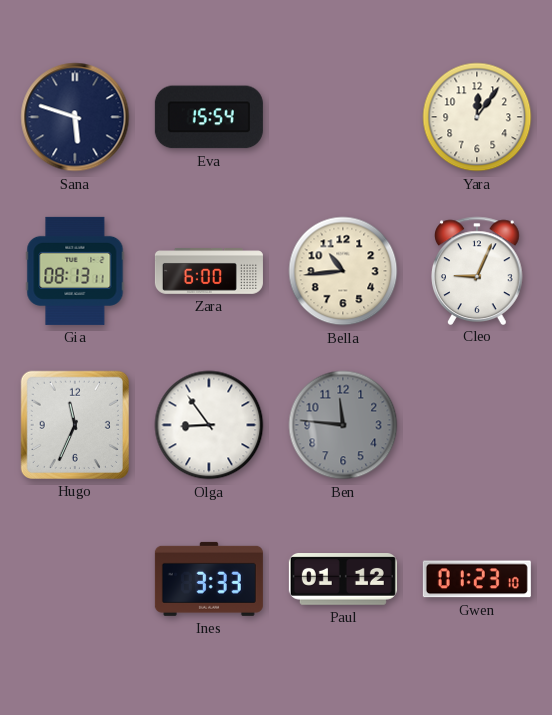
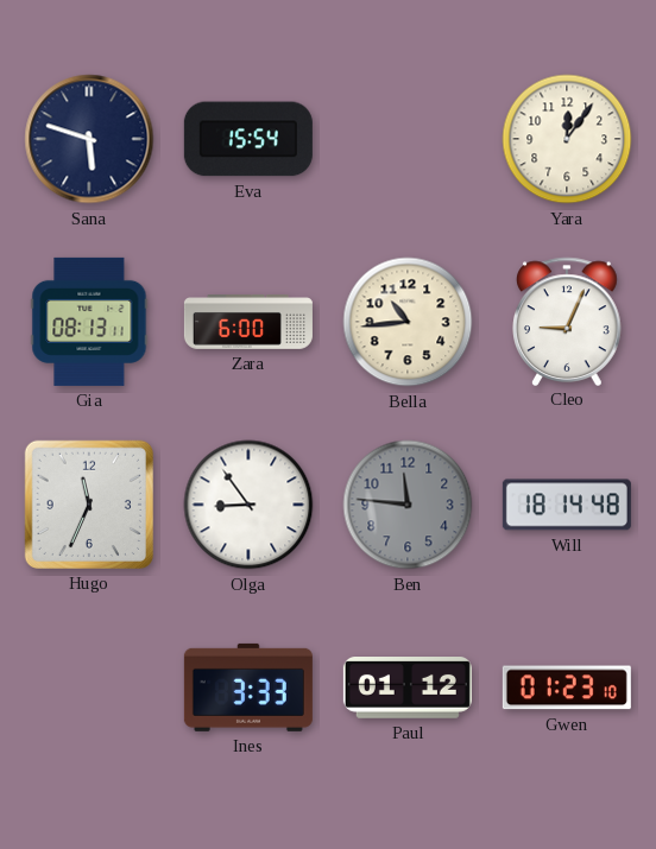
Will: none -> 18:14 (567, 505)
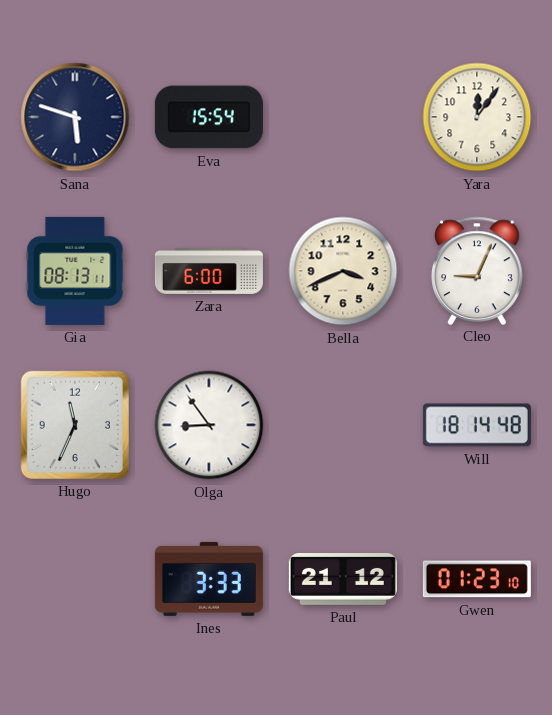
Bella: 10:44 -> 3:41 (343, 271)
Ben: 11:46 -> none (408, 505)
Paul: 01:12 -> 21:12 (343, 579)
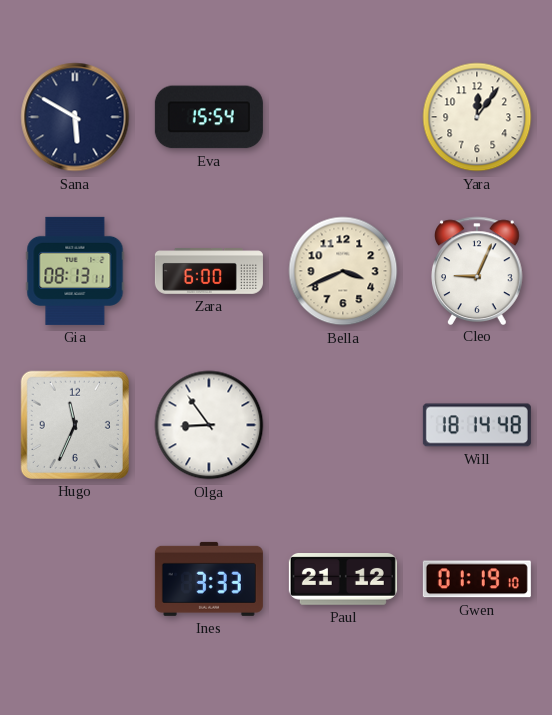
Sana: 5:48 -> 5:50 (75, 117)
Gwen: 01:23 -> 01:19 (477, 579)
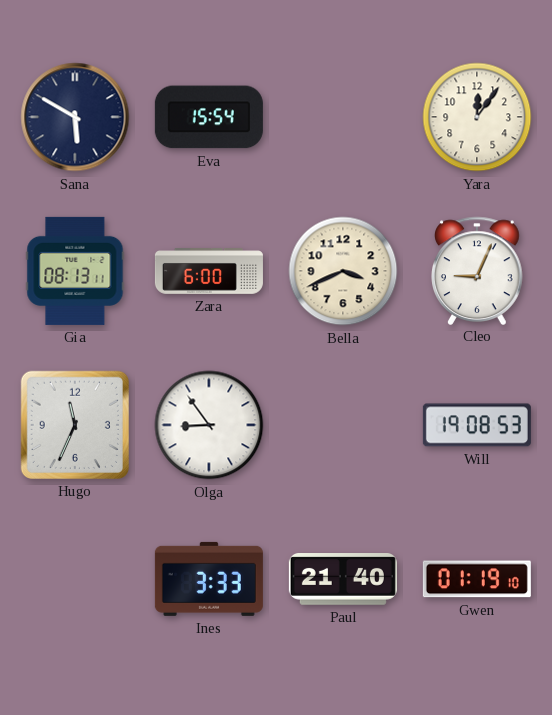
Will: 18:14 -> 19:08 (477, 425)
Paul: 21:12 -> 21:40 (343, 579)
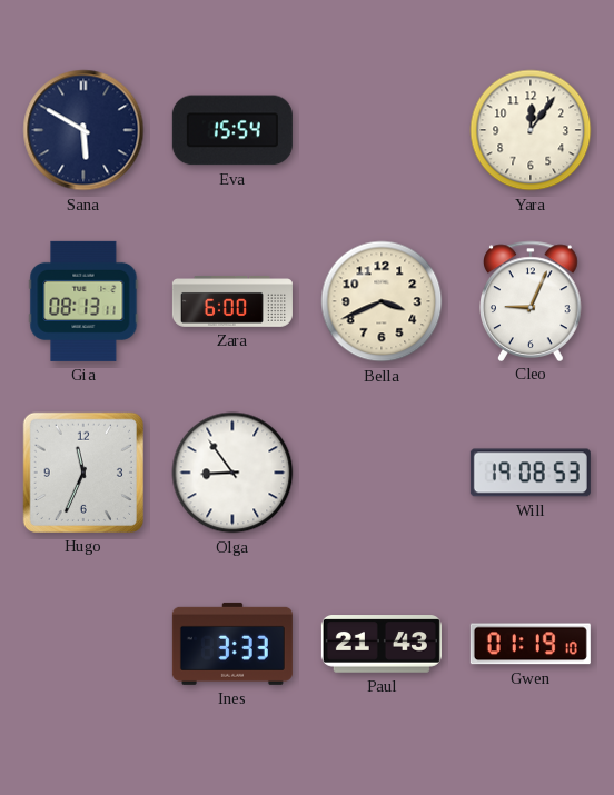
Paul: 21:40 -> 21:43 (382, 644)
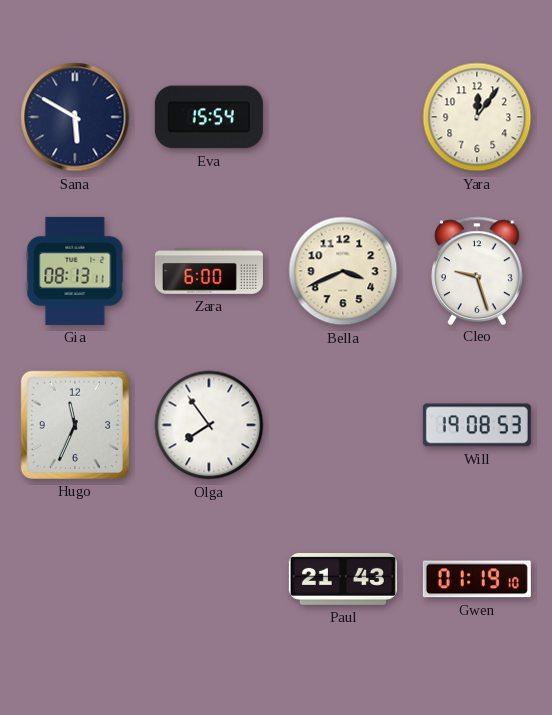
Cleo: 9:04 -> 9:27 (478, 270)
Olga: 8:54 -> 7:54 (209, 425)
Ines: 3:33 -> none (232, 644)
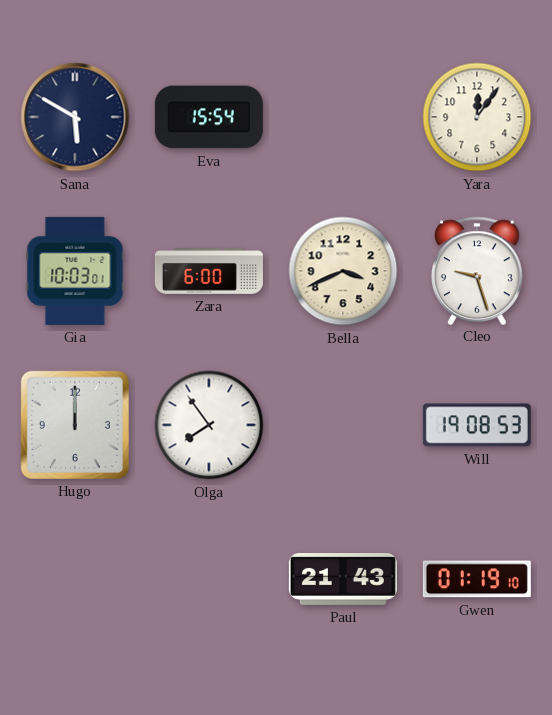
Gia: 08:13 -> 10:03 (75, 271)
Hugo: 11:34 -> 12:00 (75, 425)
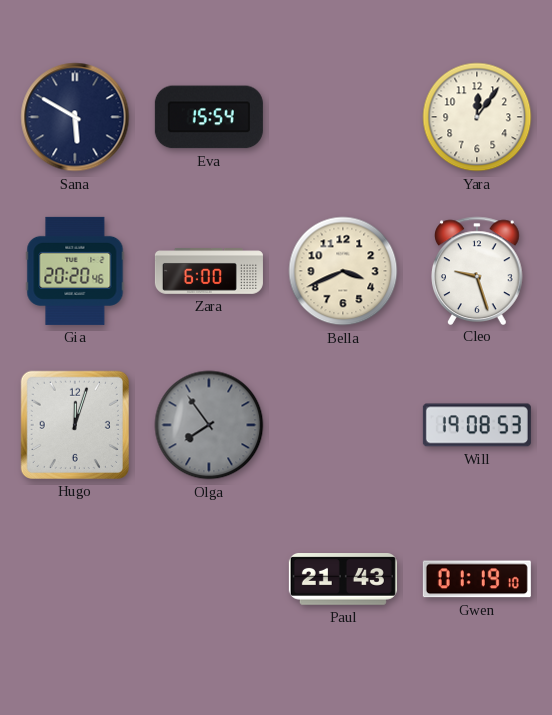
Gia: 10:03 -> 20:20 (75, 271)
Hugo: 12:00 -> 12:03 (75, 425)
Olga dial: white -> grey (209, 425)
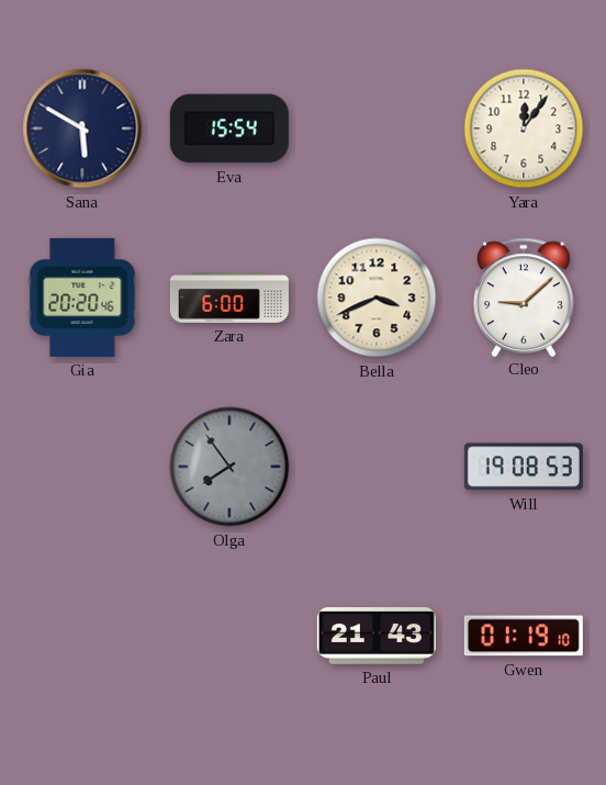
Cleo: 9:27 -> 9:08 (525, 296)
Hugo: 12:03 -> none (75, 425)
